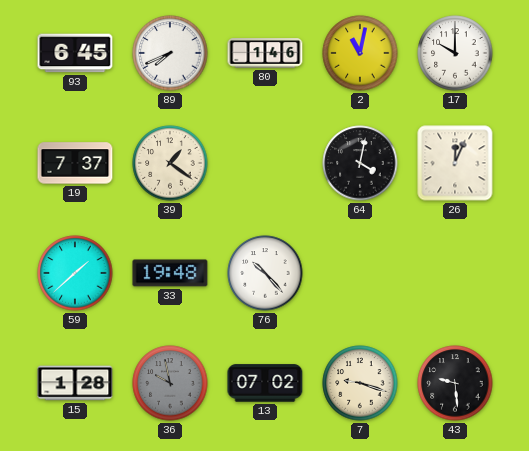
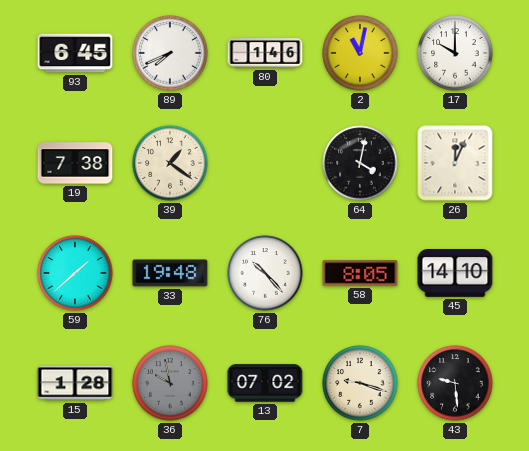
19: 7:37 -> 7:38 (75, 163)
58: none -> 8:05 (360, 273)
45: none -> 14:10 (455, 274)
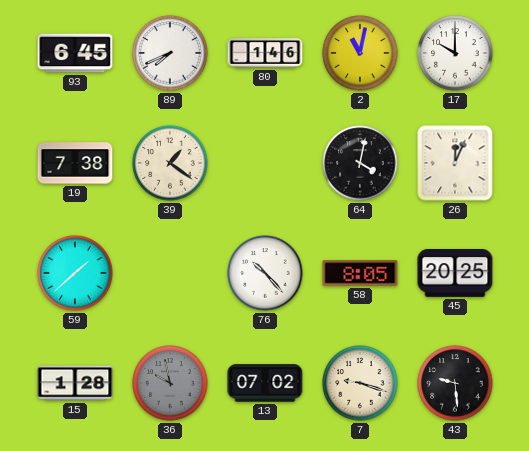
33: 19:48 -> none (170, 273)
45: 14:10 -> 20:25 (455, 274)
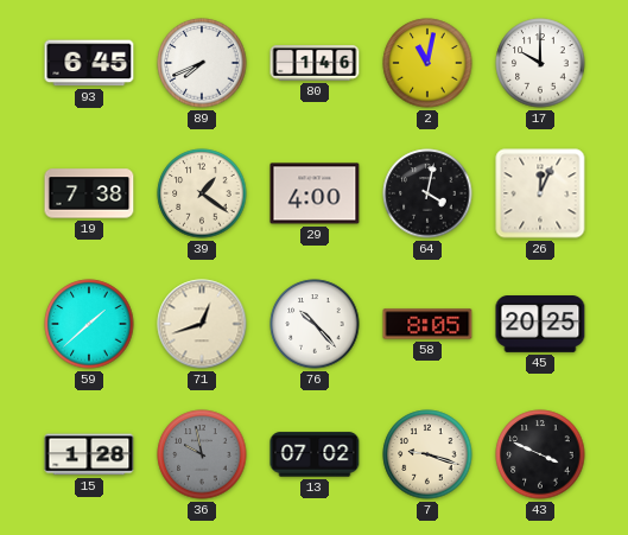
29: none -> 4:00 (315, 193)
71: none -> 12:42 (202, 324)
43: 9:29 -> 3:49 (540, 454)
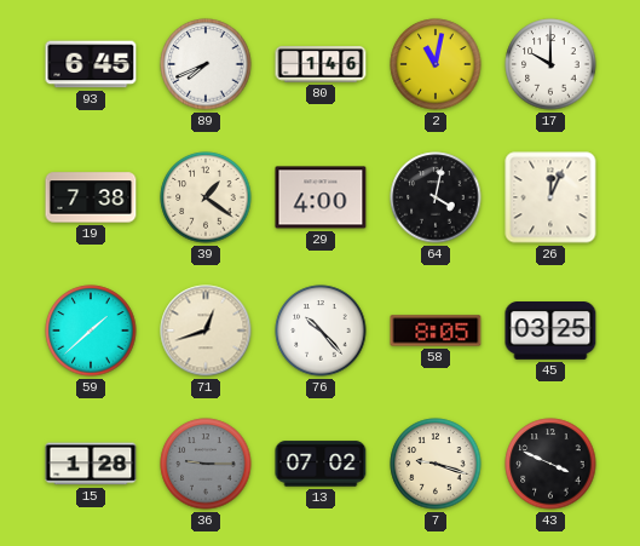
45: 20:25 -> 03:25 (550, 332)
36: 9:58 -> 9:15 (206, 464)
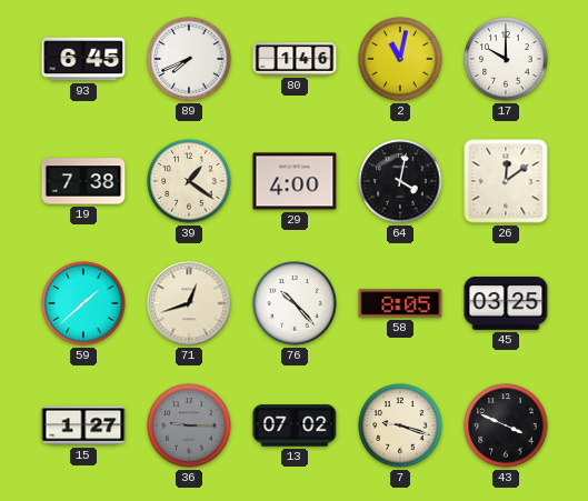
26: 12:04 -> 12:09 (506, 181)
15: 1:28 -> 1:27 (83, 425)
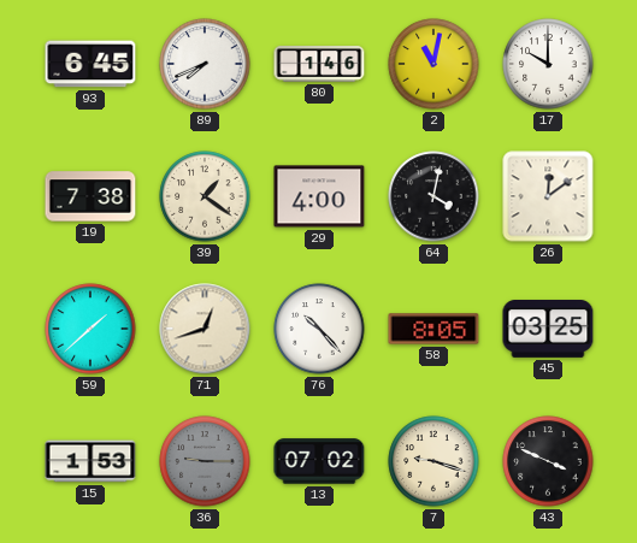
15: 1:27 -> 1:53 (90, 461)
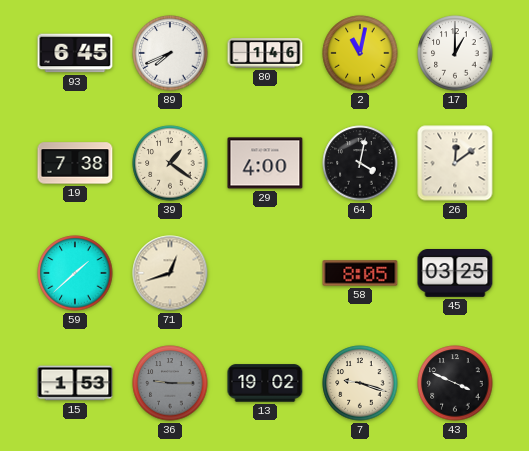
17: 10:00 -> 1:00 (455, 53)
76: 10:23 -> none (319, 329)
13: 07:02 -> 19:02 (265, 383)
